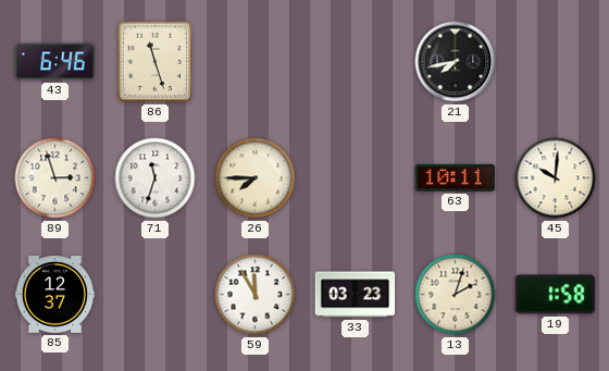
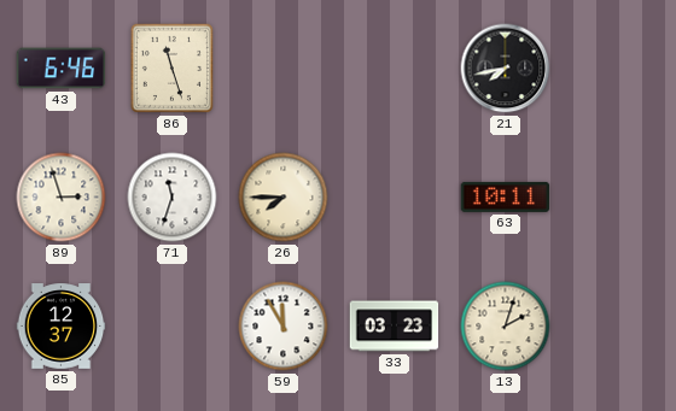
45: 10:01 -> none (556, 178)
19: 1:58 -> none (556, 295)
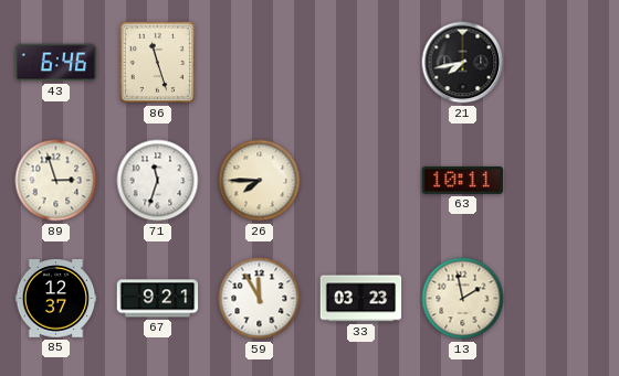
67: none -> 9:21 (158, 299)
13: 2:03 -> 1:58 (463, 299)
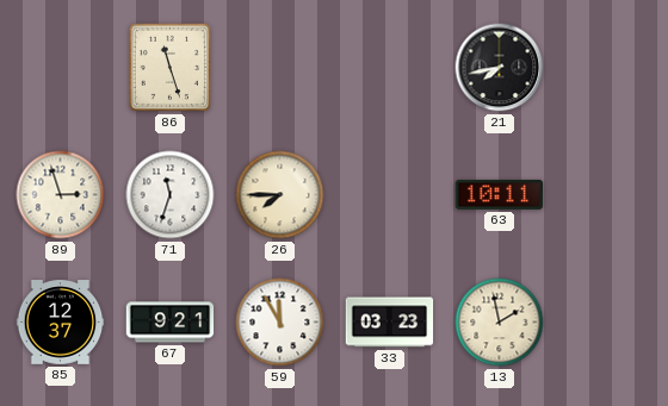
43: 6:46 -> none (56, 63)
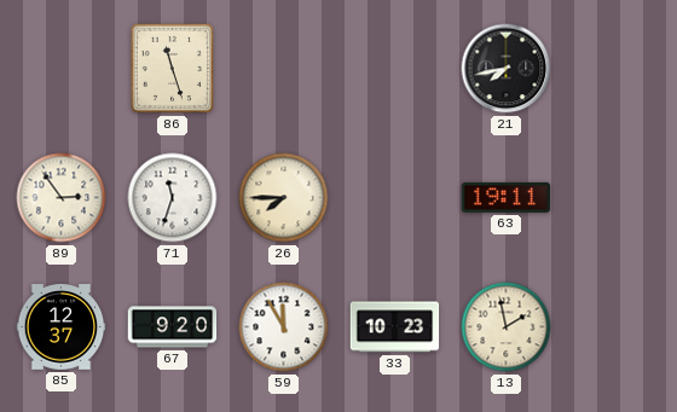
89: 2:57 -> 2:54 (62, 198)
63: 10:11 -> 19:11 (507, 197)
67: 9:21 -> 9:20 (173, 327)
33: 03:23 -> 10:23 (395, 327)
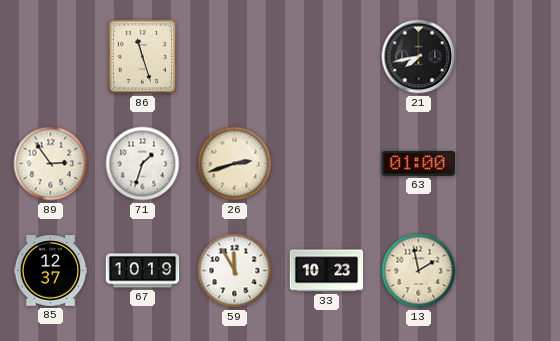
71: 11:33 -> 1:33 (143, 164)
26: 7:45 -> 2:42 (235, 164)
63: 19:11 -> 01:00 (419, 163)
67: 9:20 -> 10:19 (143, 271)
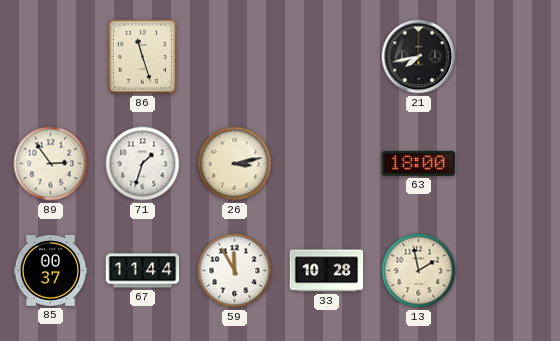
26: 2:42 -> 3:13 (235, 164)
63: 01:00 -> 18:00 (419, 163)
85: 12:37 -> 00:37 (51, 271)
67: 10:19 -> 11:44 (143, 271)
33: 10:23 -> 10:28 (327, 271)
